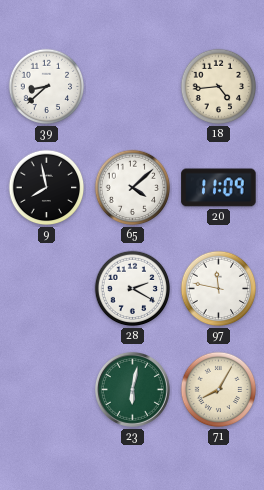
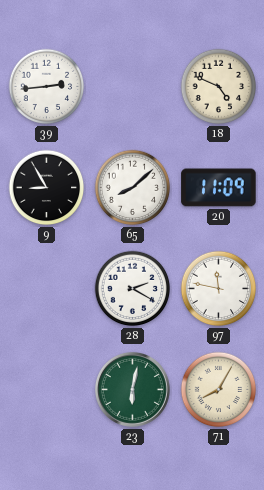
39: 8:38 -> 2:44 (47, 87)
18: 4:44 -> 4:49 (219, 87)
9: 7:58 -> 8:55 (47, 188)
65: 4:08 -> 8:08 (133, 188)
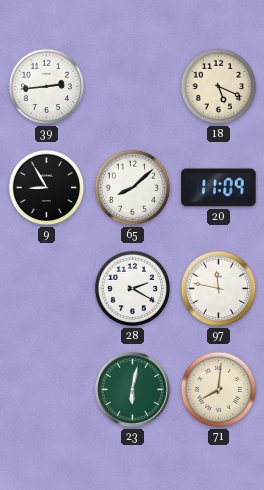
18: 4:49 -> 5:19 (219, 87)
71: 8:05 -> 8:01 (219, 390)
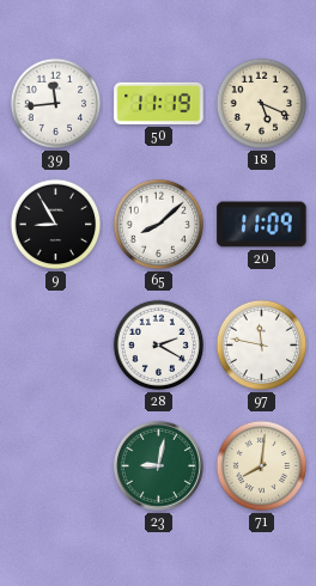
39: 2:44 -> 11:44 (56, 104)
50: none -> 11:19 (159, 103)
23: 6:02 -> 9:02 (158, 465)
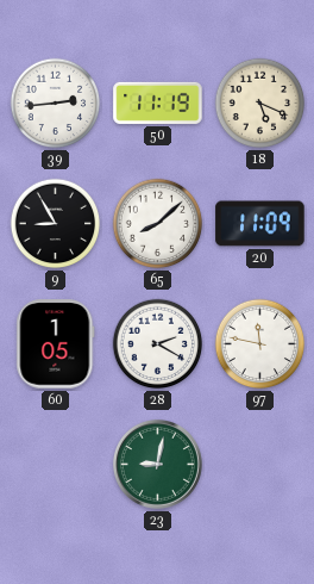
39: 11:44 -> 2:44 (56, 104)
60: none -> 1:05 (56, 344)
71: 8:01 -> none (262, 466)
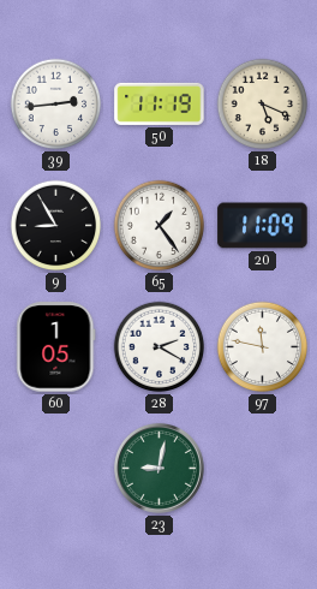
65: 8:08 -> 1:24 (160, 226)
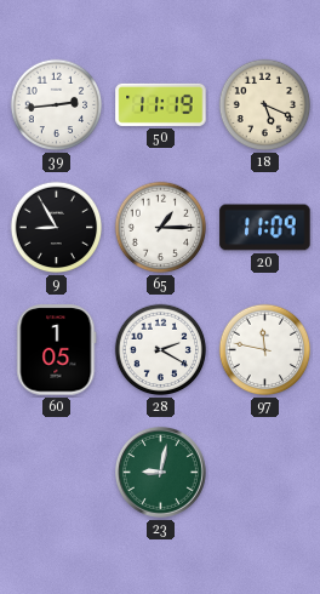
65: 1:24 -> 1:15 (161, 228)
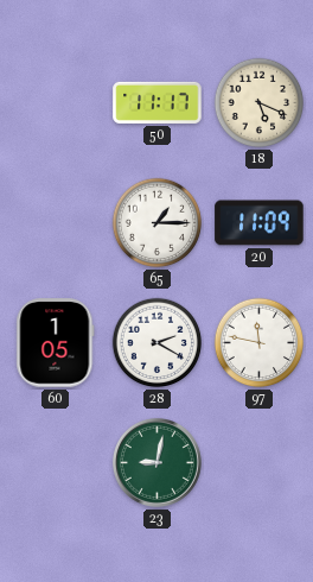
39: 2:44 -> none (57, 105)
50: 11:19 -> 11:17 (158, 102)
9: 8:55 -> none (57, 228)
